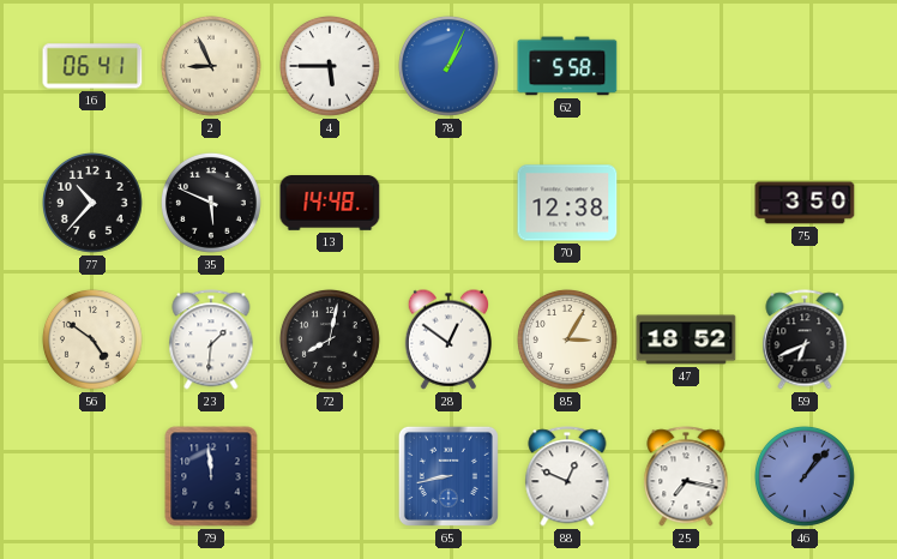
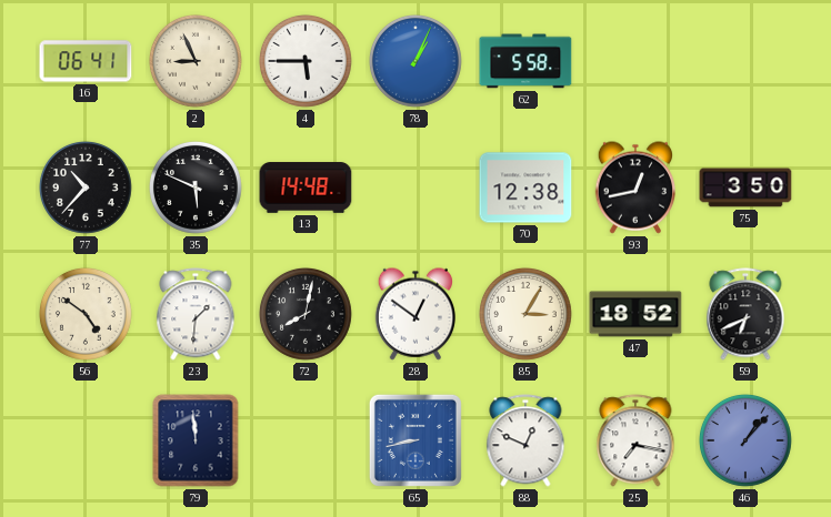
93: none -> 12:43 (634, 187)
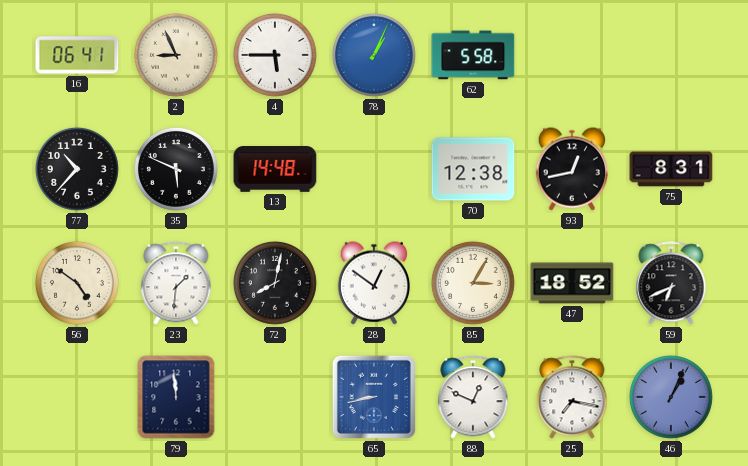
75: 3:50 -> 8:31 (671, 169)
46: 1:07 -> 1:04 (671, 397)
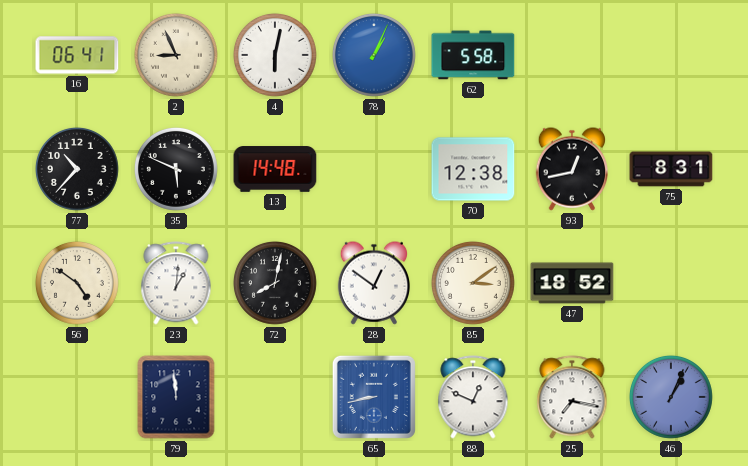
4: 5:45 -> 6:02 (275, 55)
23: 1:31 -> 1:01 (176, 283)
85: 3:05 -> 3:09 (473, 283)
59: 6:41 -> none (671, 283)
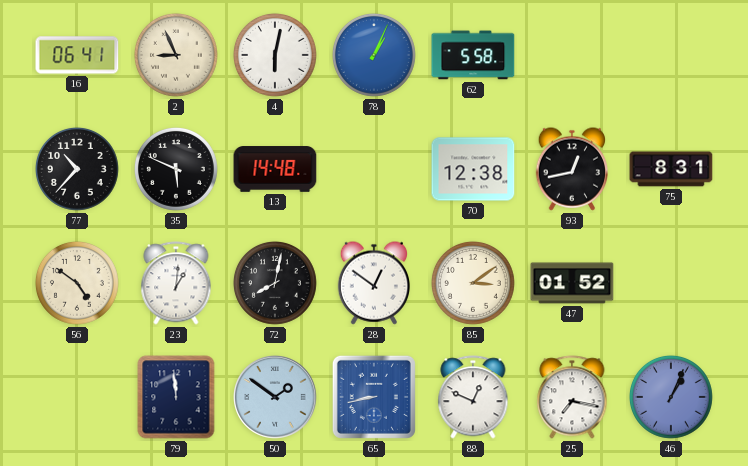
47: 18:52 -> 01:52 (572, 283)
50: none -> 1:51 (275, 397)
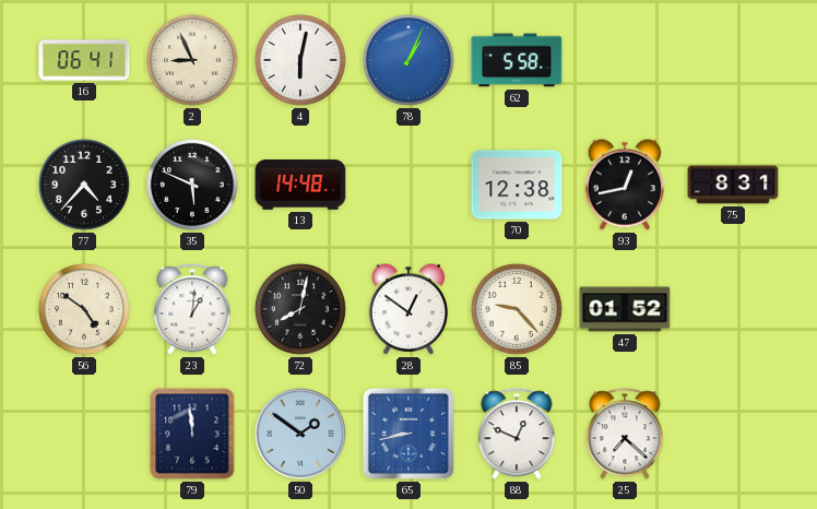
77: 10:37 -> 4:37 (84, 185)
85: 3:09 -> 9:23 (517, 309)
25: 7:17 -> 7:22 (625, 434)
46: 1:04 -> none (671, 397)
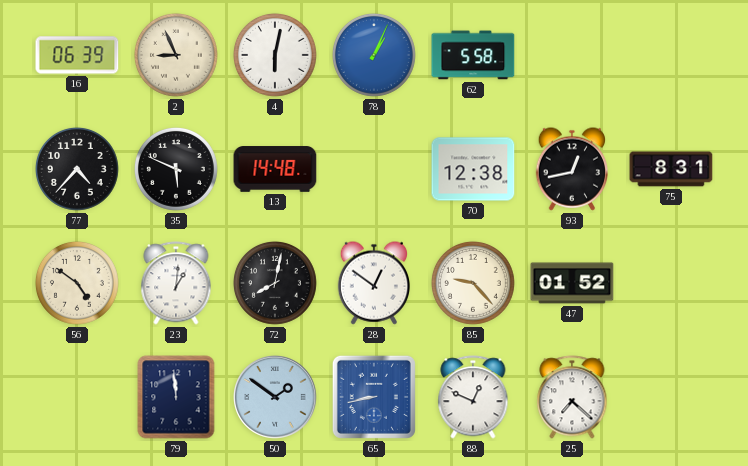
16: 06:41 -> 06:39 (77, 55)
